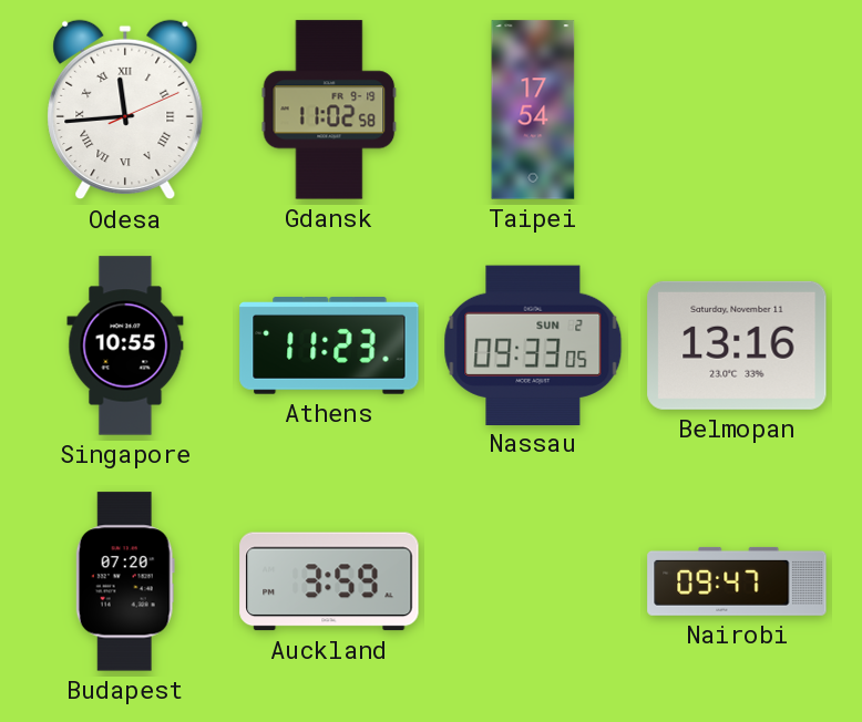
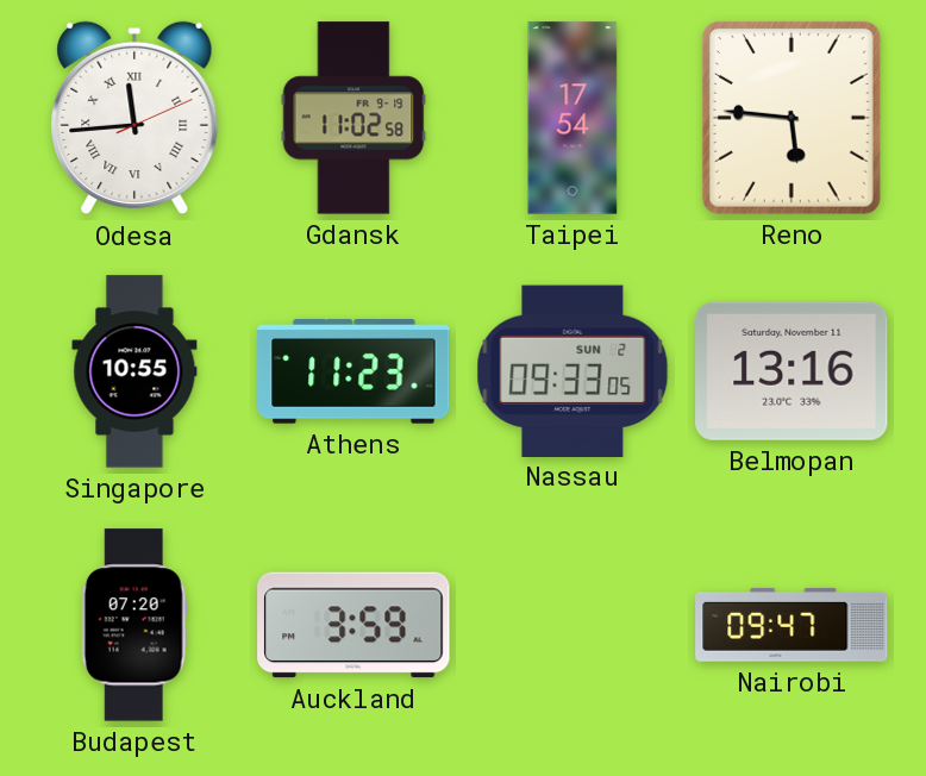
Reno: none -> 5:46 (792, 118)
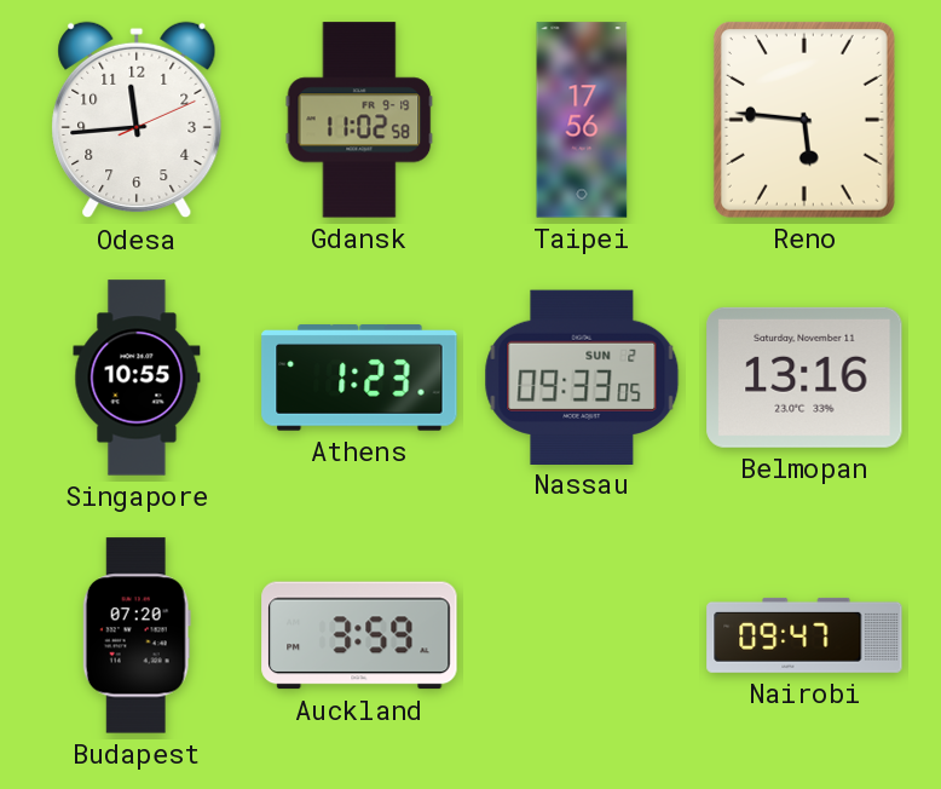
Odesa numerals: Roman -> Arabic (137, 120)
Taipei: 17:54 -> 17:56 (582, 120)
Athens: 11:23 -> 1:23 (359, 378)
